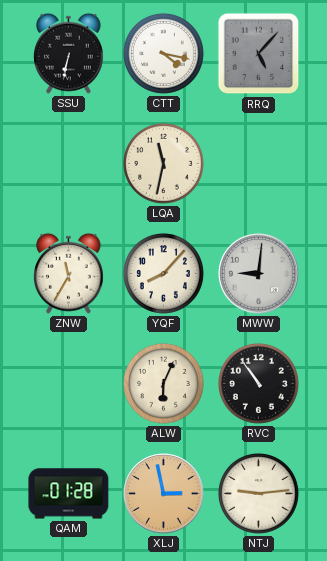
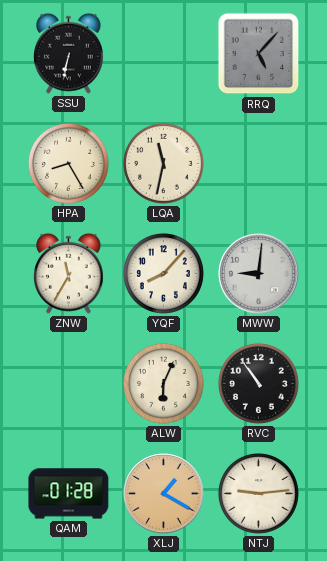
CTT: 4:17 -> none (163, 53)
HPA: none -> 8:25 (68, 163)
XLJ: 2:58 -> 1:20 (164, 494)
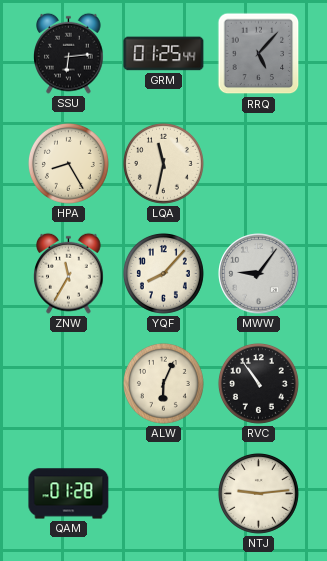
SSU: 6:32 -> 6:14 (69, 53)
GRM: none -> 01:25 (164, 54)
MWW: 9:01 -> 9:06 (259, 274)
XLJ: 1:20 -> none (164, 494)
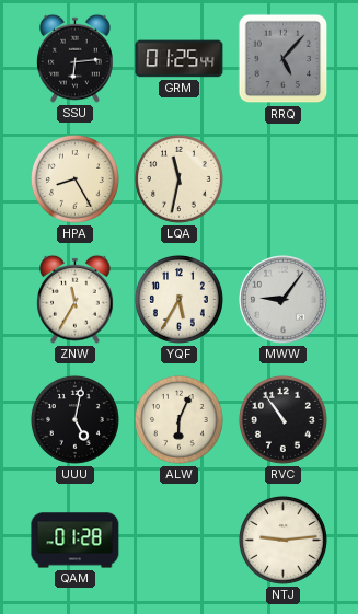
YQF: 8:07 -> 5:35 (178, 299)
UUU: none -> 5:02 (74, 419)
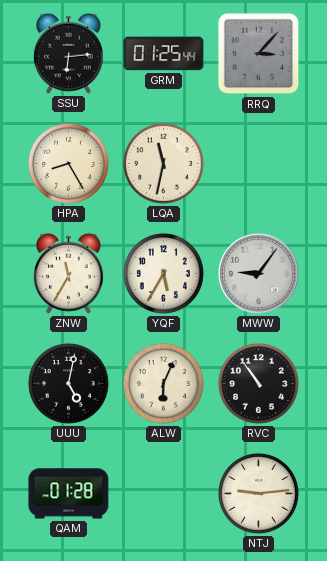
RRQ: 5:07 -> 3:07 (259, 54)
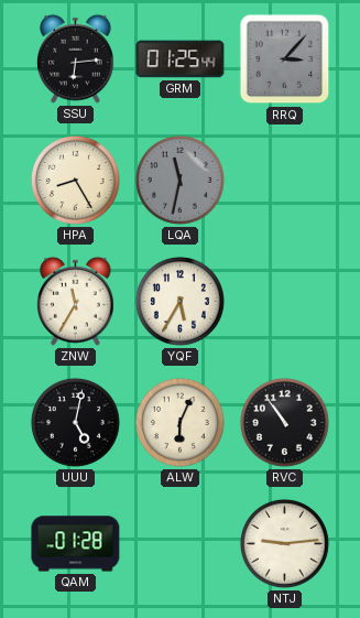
LQA dial: cream -> grey (179, 180)
MWW: 9:06 -> none (259, 274)
